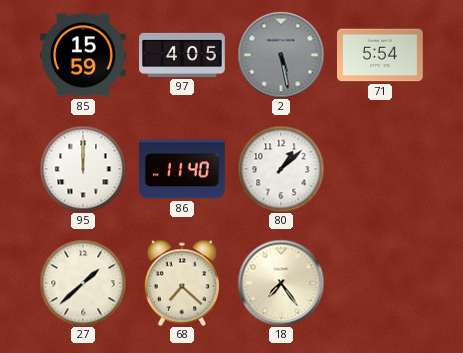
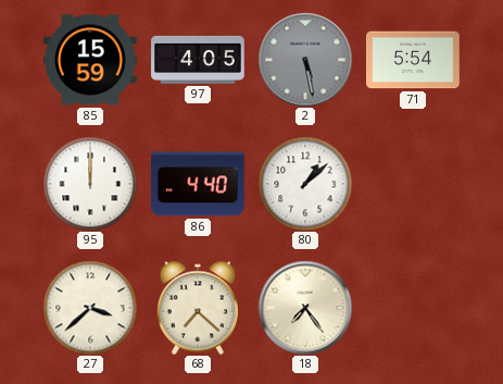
86: 11:40 -> 4:40 (199, 184)
27: 1:38 -> 3:38 (90, 308)
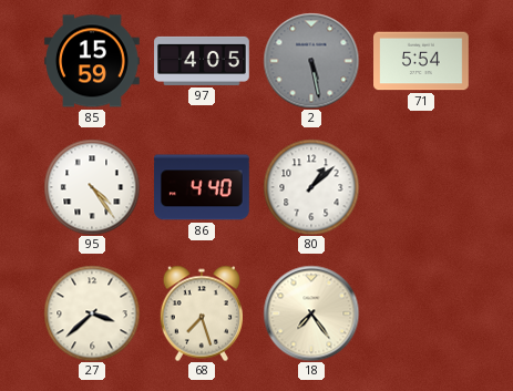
95: 12:00 -> 4:24 (92, 187)
68: 7:22 -> 7:27 (201, 313)
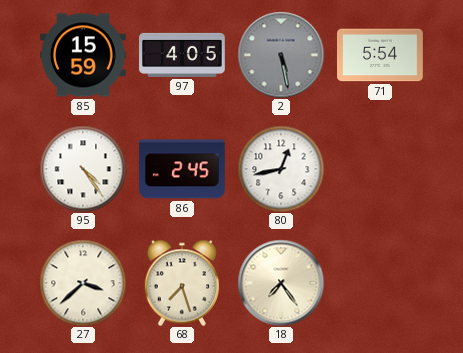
86: 4:40 -> 2:45 (183, 169)
80: 1:08 -> 12:43 (281, 169)
